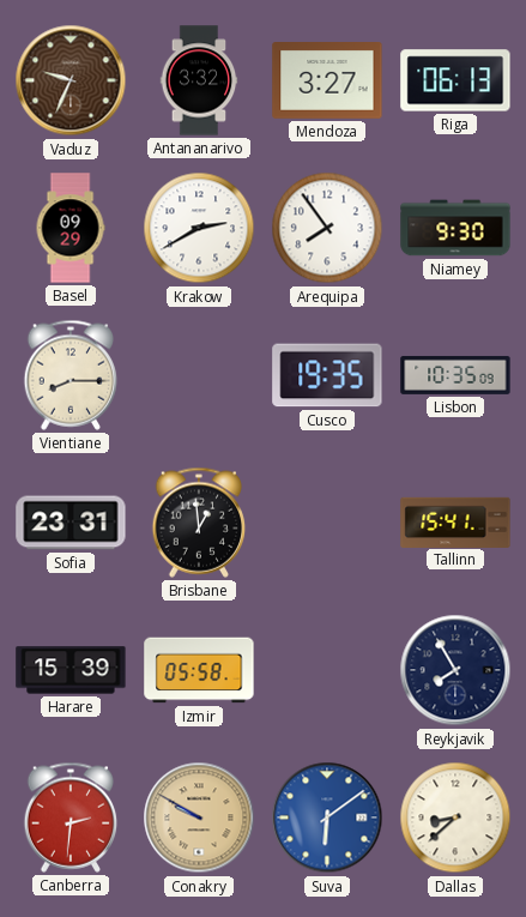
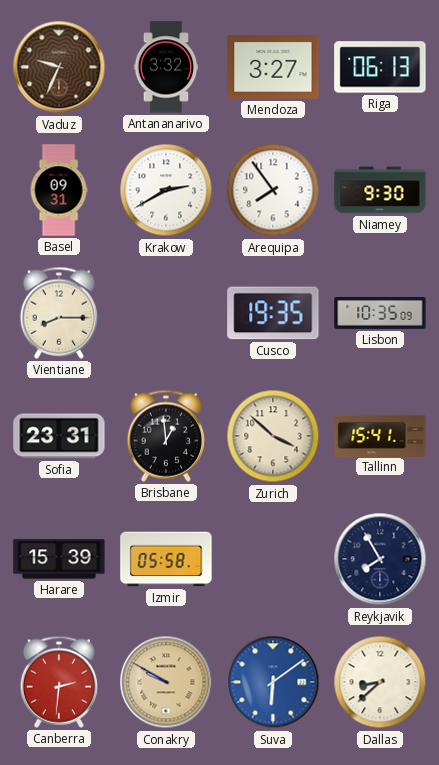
Basel: 09:29 -> 09:31 (59, 190)
Zurich: none -> 3:52 (273, 436)
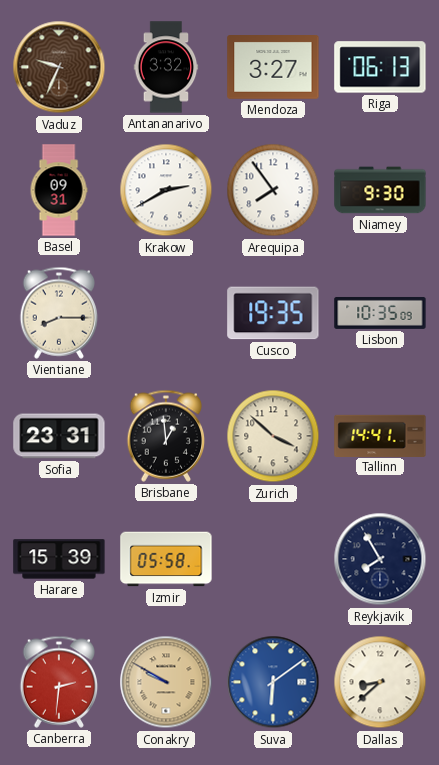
Tallinn: 15:41 -> 14:41 (380, 435)
